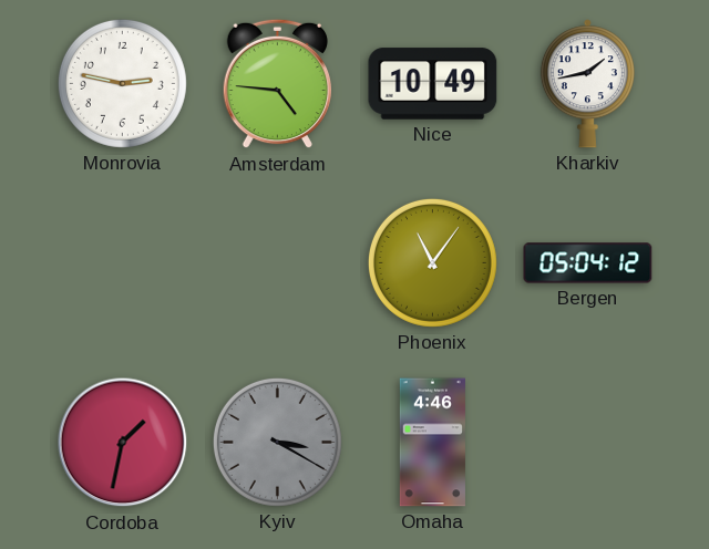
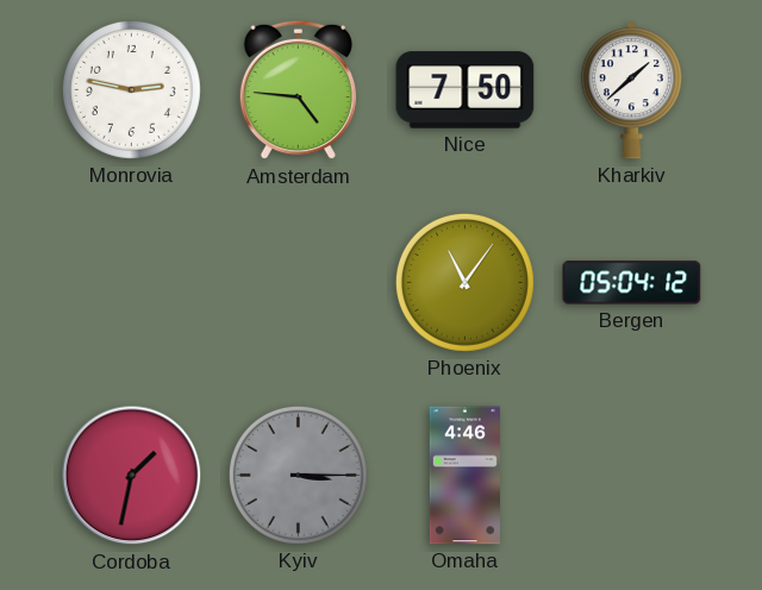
Nice: 10:49 -> 7:50 (466, 90)
Kharkiv: 1:43 -> 1:38 (631, 90)
Kyiv: 3:20 -> 3:15 (298, 475)
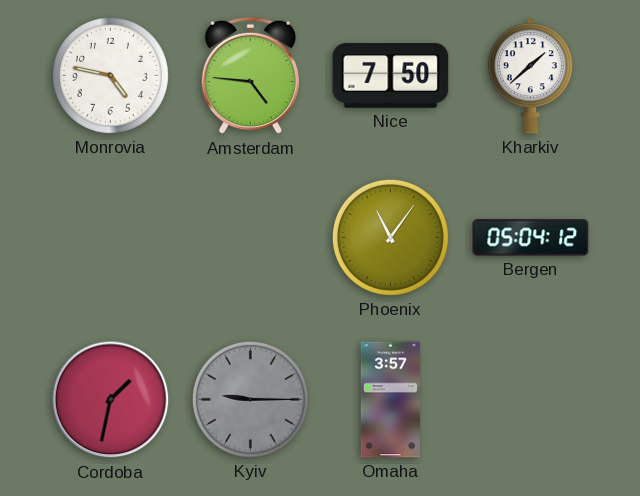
Monrovia: 2:47 -> 4:47 (110, 75)
Kyiv: 3:15 -> 9:15 (250, 399)
Omaha: 4:46 -> 3:57 (390, 400)
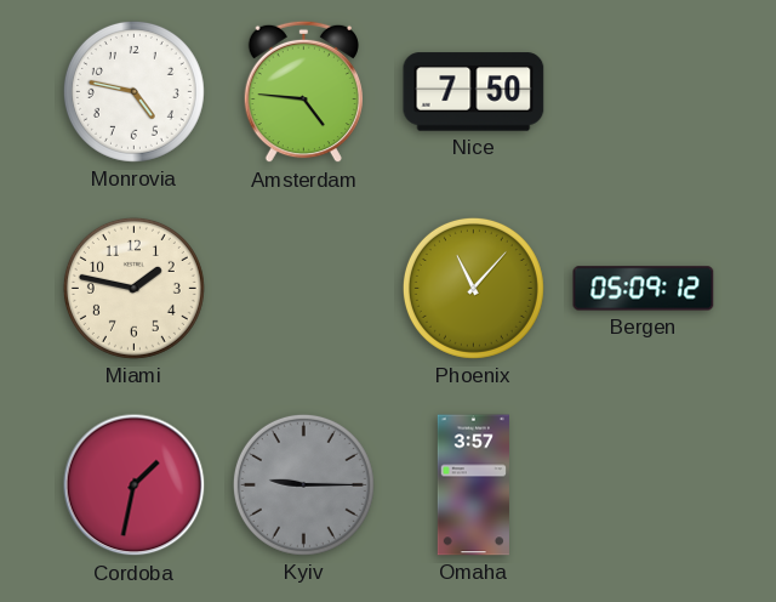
Kharkiv: 1:38 -> none (530, 76)
Miami: none -> 1:47 (133, 288)
Phoenix: 11:06 -> 11:07 (473, 288)
Bergen: 05:04 -> 05:09 (644, 289)
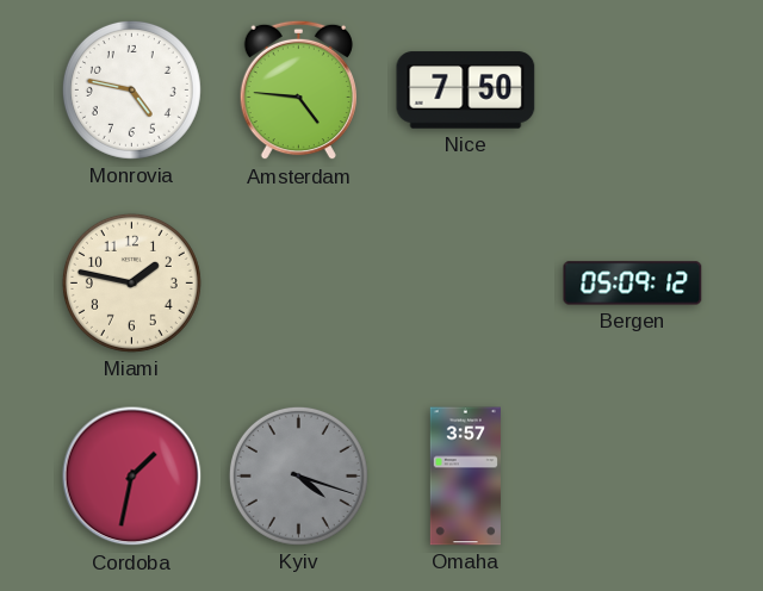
Phoenix: 11:07 -> none (473, 288)
Kyiv: 9:15 -> 4:18 (298, 475)
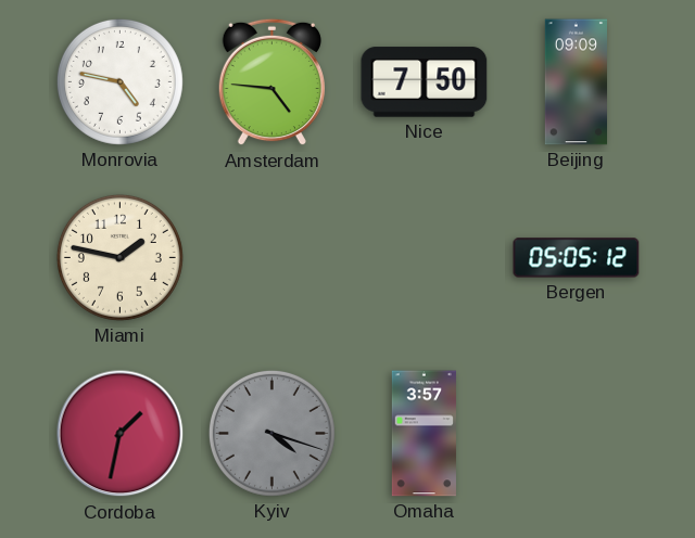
Beijing: none -> 09:09 (576, 82)
Bergen: 05:09 -> 05:05 (577, 258)
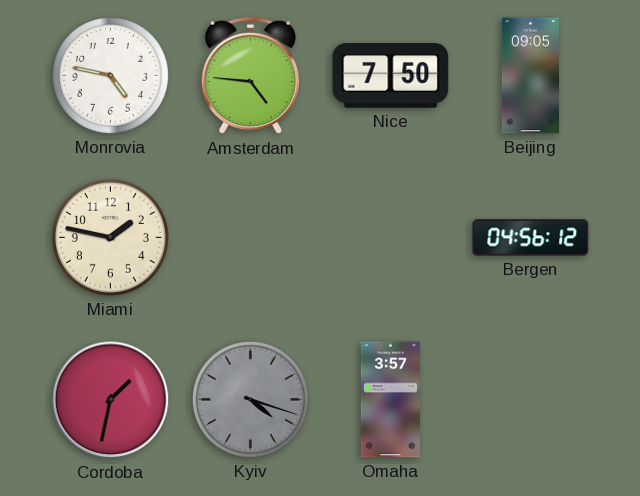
Beijing: 09:09 -> 09:05 (530, 76)
Bergen: 05:05 -> 04:56 (531, 238)
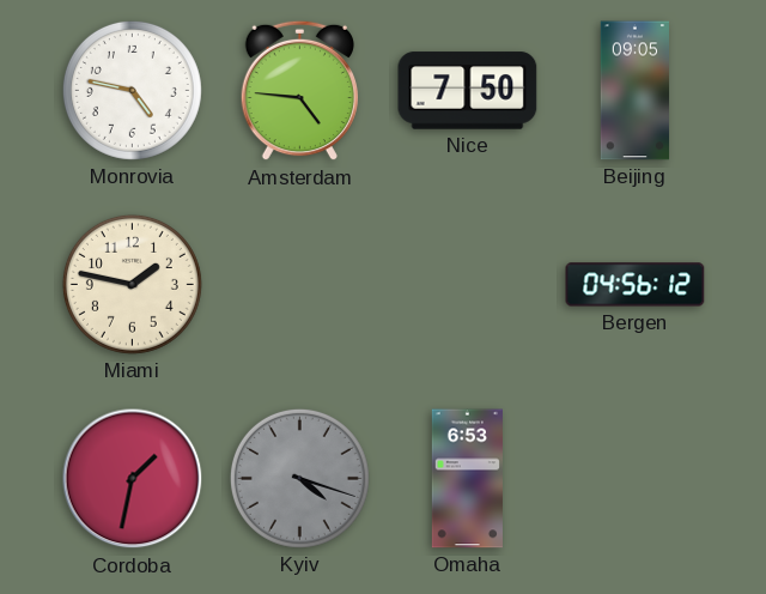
Omaha: 3:57 -> 6:53 (467, 479)
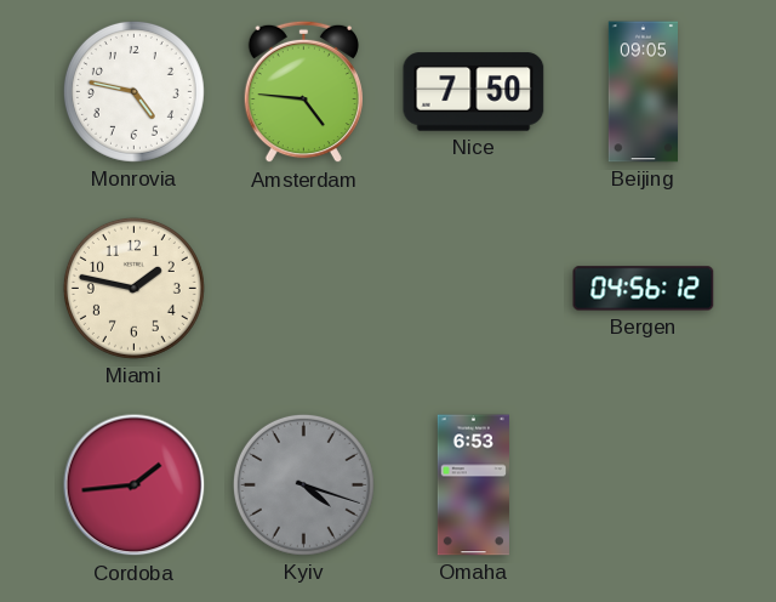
Cordoba: 1:32 -> 1:44 (135, 485)
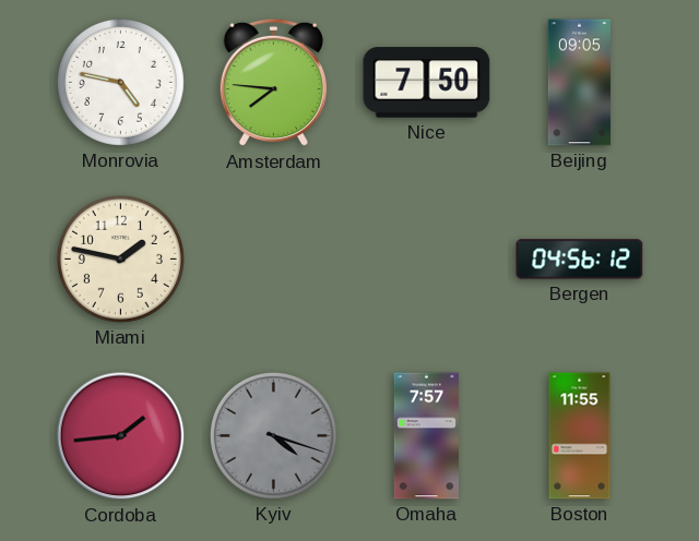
Amsterdam: 4:46 -> 7:46 (273, 83)
Omaha: 6:53 -> 7:57 (426, 436)
Boston: none -> 11:55 (580, 436)
